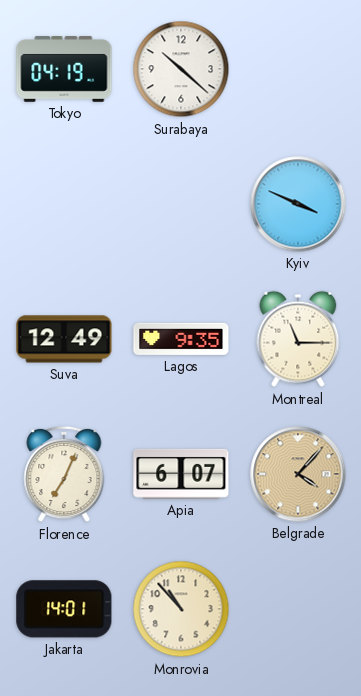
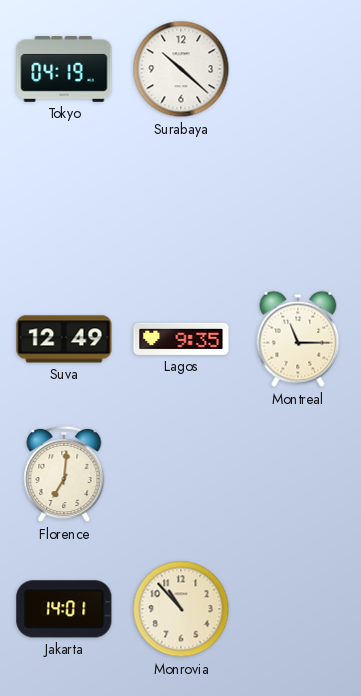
Kyiv: 3:49 -> none (298, 204)
Florence: 7:04 -> 7:01 (64, 474)
Apia: 6:07 -> none (181, 474)
Belgrade: 4:07 -> none (298, 474)
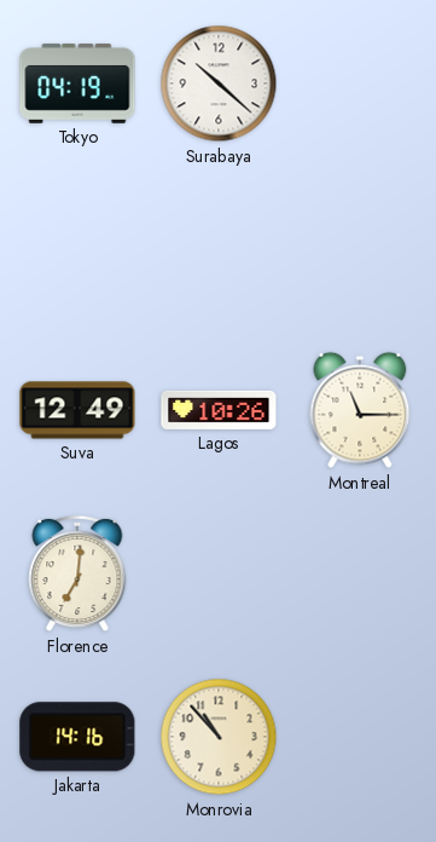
Lagos: 9:35 -> 10:26 (219, 410)
Jakarta: 14:01 -> 14:16 (77, 737)
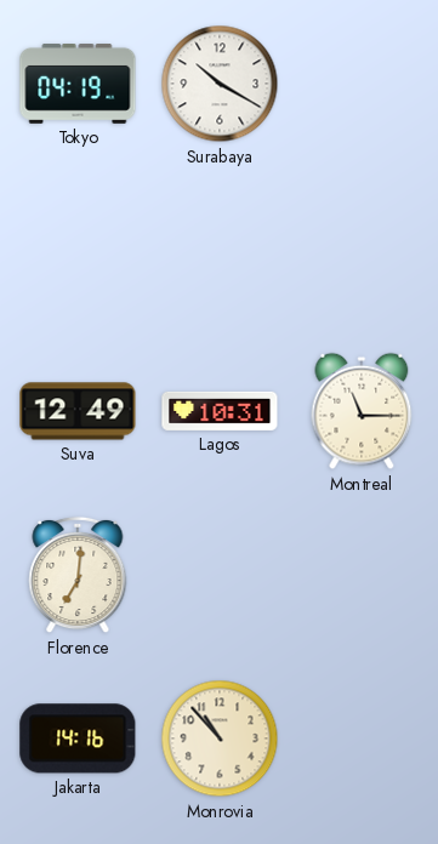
Surabaya: 10:22 -> 10:20 (220, 84)
Lagos: 10:26 -> 10:31 (220, 411)
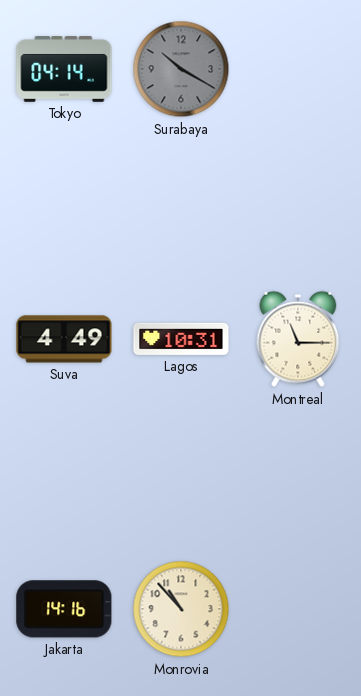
Tokyo: 04:19 -> 04:14 (64, 70)
Surabaya dial: white -> grey (181, 69)
Suva: 12:49 -> 4:49 (64, 339)
Florence: 7:01 -> none (78, 575)
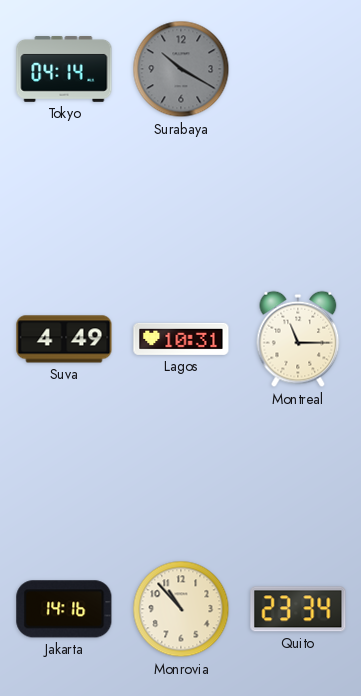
Quito: none -> 23:34 (298, 609)
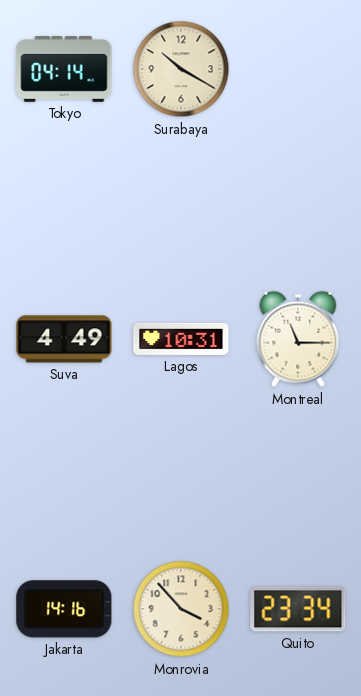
Surabaya dial: grey -> cream (181, 69)
Monrovia: 10:53 -> 3:53 (181, 609)
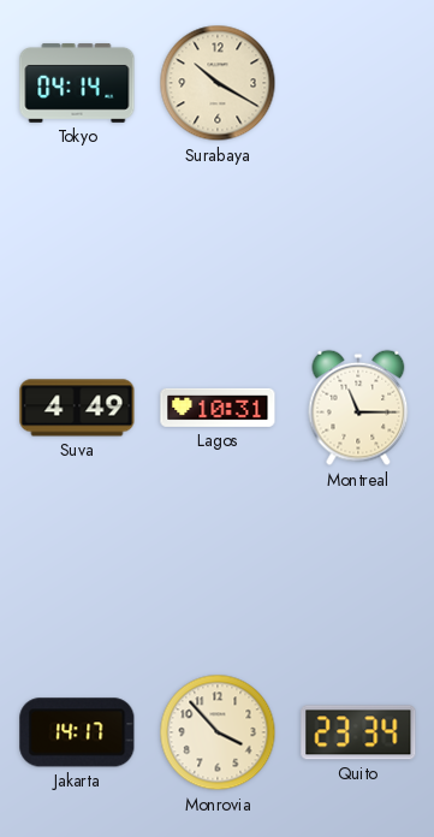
Jakarta: 14:16 -> 14:17 (77, 732)
